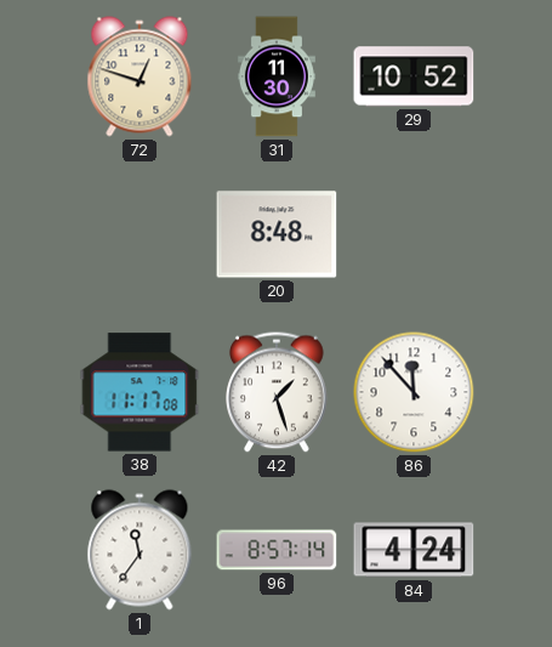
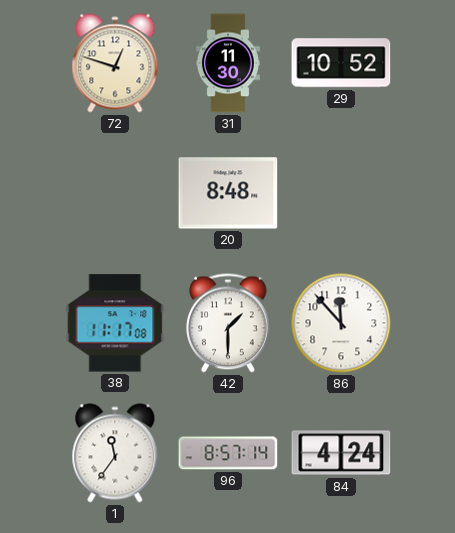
42: 1:27 -> 1:30 (229, 323)
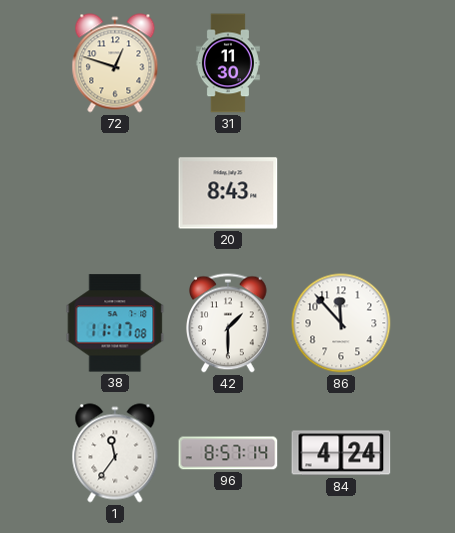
29: 10:52 -> none (341, 63)
20: 8:48 -> 8:43 (228, 193)
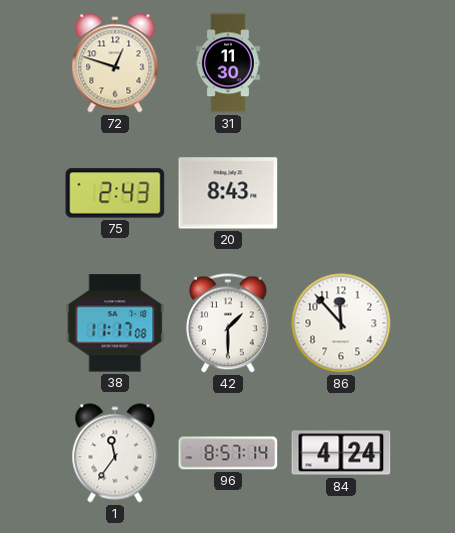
75: none -> 2:43 (115, 193)
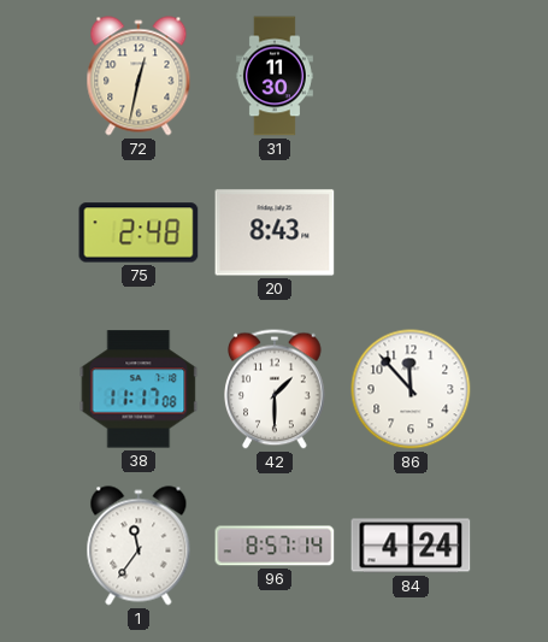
72: 12:48 -> 12:32 (139, 76)
75: 2:43 -> 2:48 (139, 232)
